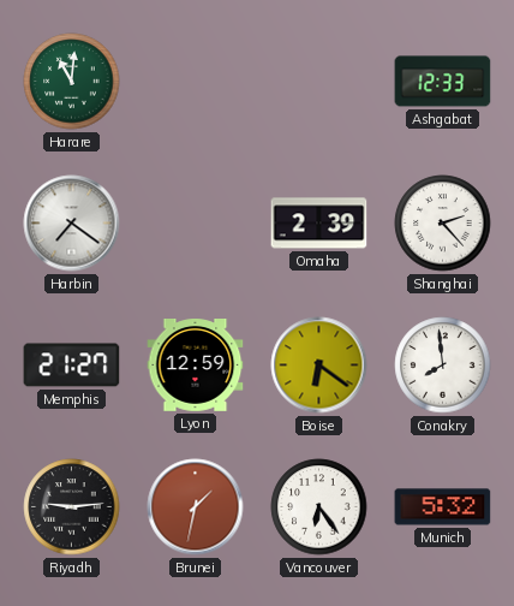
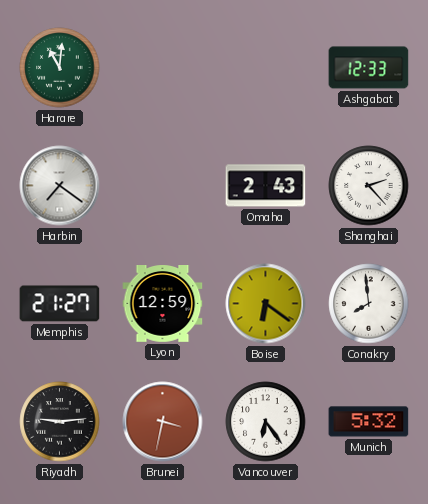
Omaha: 2:39 -> 2:43 (266, 186)
Brunei: 1:32 -> 3:32 (163, 422)
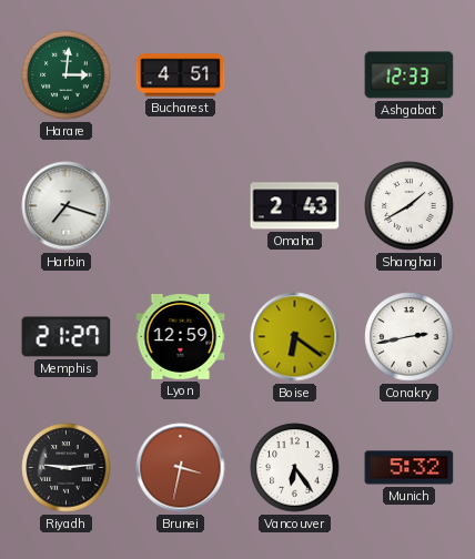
Harare: 11:01 -> 3:01 (67, 75)
Bucharest: none -> 4:51 (181, 75)
Harbin: 7:21 -> 7:18 (67, 206)
Shanghai: 2:23 -> 1:40 (410, 206)
Conakry: 7:59 -> 2:43 (410, 337)
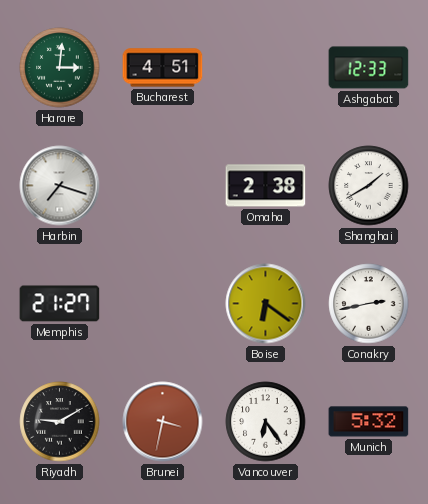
Omaha: 2:43 -> 2:38 (266, 186)
Lyon: 12:59 -> none (181, 337)
Riyadh: 9:14 -> 9:10 (60, 422)
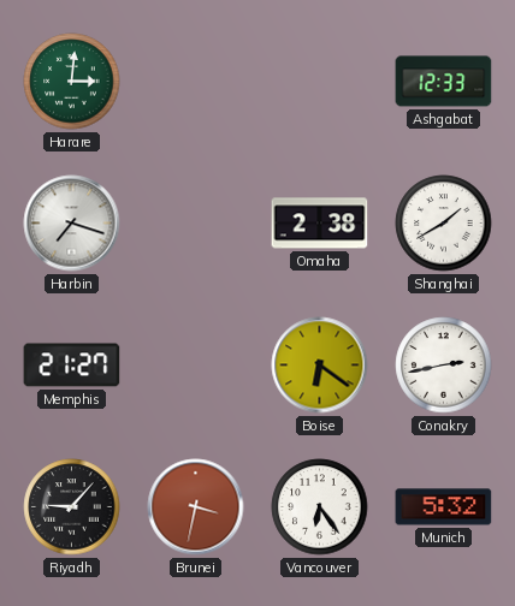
Bucharest: 4:51 -> none (163, 68)
Riyadh: 9:10 -> 9:07 (72, 507)
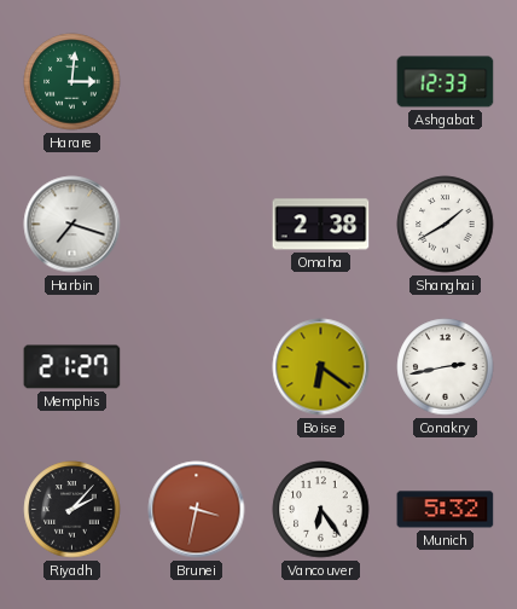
Riyadh: 9:07 -> 2:07 (72, 510)
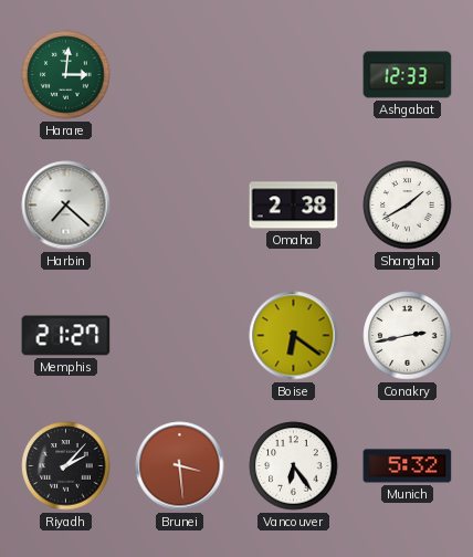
Harbin: 7:18 -> 7:22 (66, 206)
Brunei: 3:32 -> 3:29 (180, 466)
